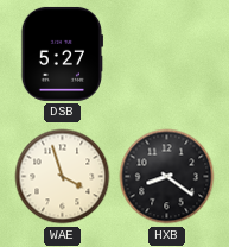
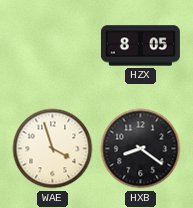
DSB: 5:27 -> none (61, 53)
HZX: none -> 8:05 (140, 46)
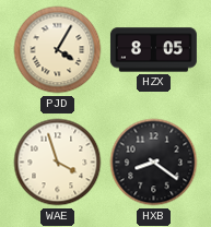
PJD: none -> 4:05 (58, 50)
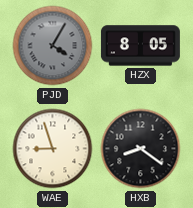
PJD dial: cream -> grey (53, 46)
WAE: 3:57 -> 8:57 (53, 149)
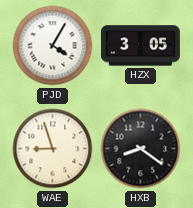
PJD dial: grey -> white (53, 46)
HZX: 8:05 -> 3:05 (140, 46)
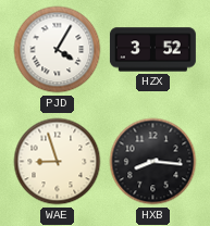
HZX: 3:05 -> 3:52 (152, 50)
HXB: 8:21 -> 8:16 (153, 162)
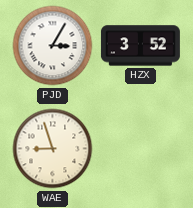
PJD: 4:05 -> 3:05 (53, 46)
HXB: 8:16 -> none (153, 162)
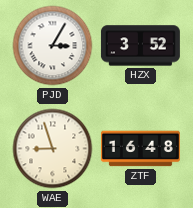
ZTF: none -> 16:48 (140, 149)
